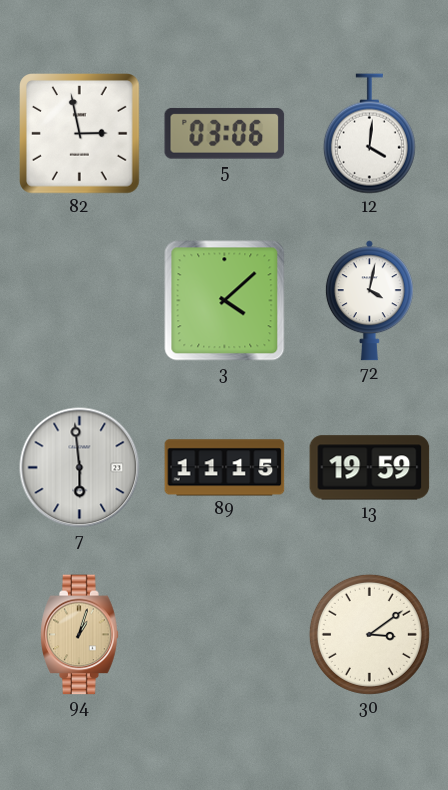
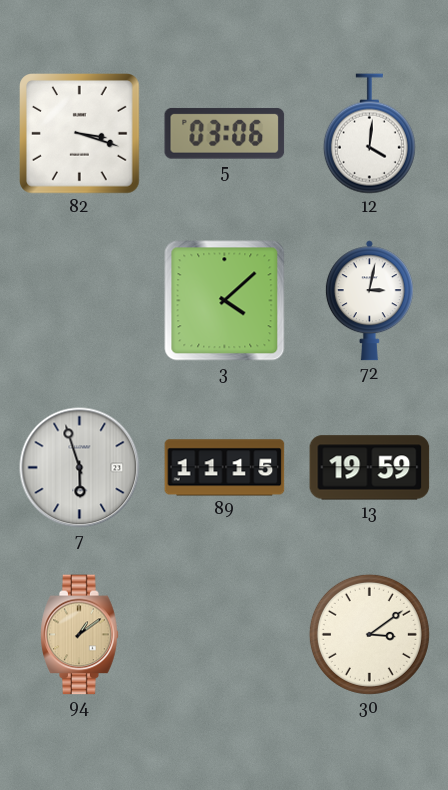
82: 2:58 -> 3:18 (80, 134)
72: 4:02 -> 3:02 (369, 301)
7: 5:59 -> 5:57 (80, 468)
94: 1:03 -> 1:09 (80, 635)
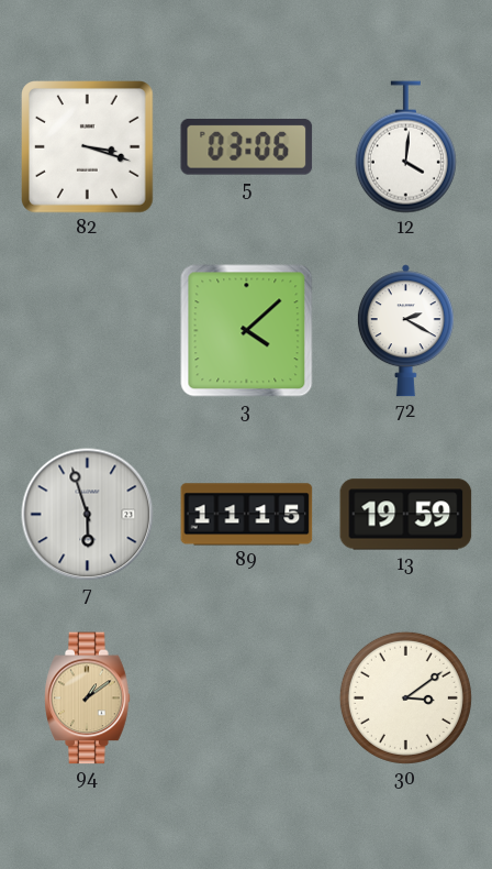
72: 3:02 -> 2:20 (405, 331)
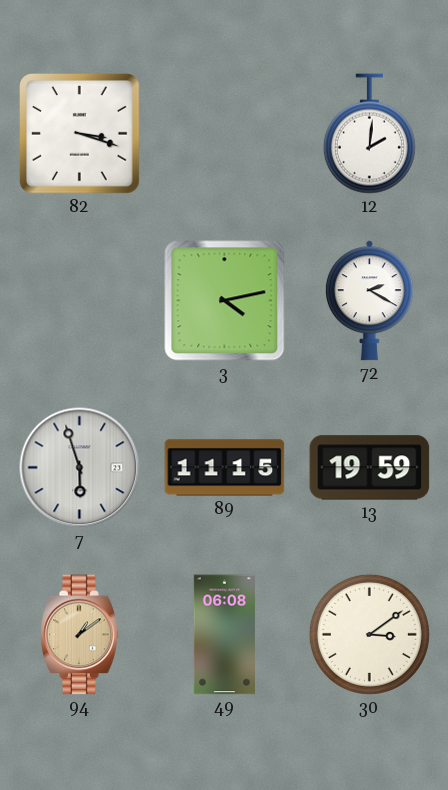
5: 03:06 -> none (247, 147)
12: 4:01 -> 2:01 (369, 134)
3: 4:08 -> 4:13 (225, 301)
49: none -> 06:08 (224, 635)
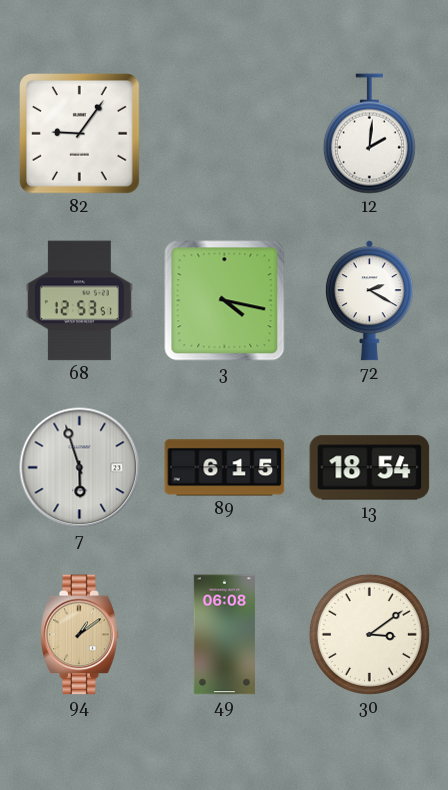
82: 3:18 -> 9:06 (80, 134)
68: none -> 12:53 (79, 301)
3: 4:13 -> 4:17 (225, 301)
89: 11:15 -> 6:15 (225, 468)
13: 19:59 -> 18:54 (370, 468)
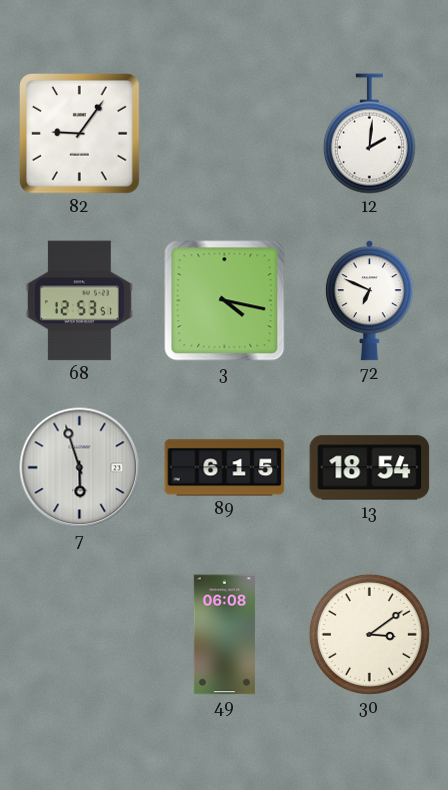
72: 2:20 -> 6:49 (369, 301)
94: 1:09 -> none (80, 635)
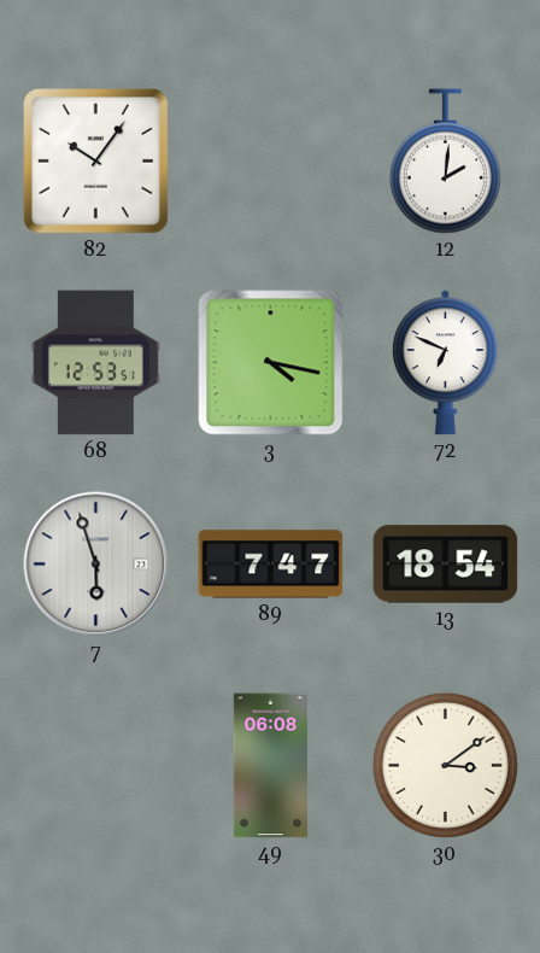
82: 9:06 -> 10:06 (96, 162)
89: 6:15 -> 7:47 (271, 565)
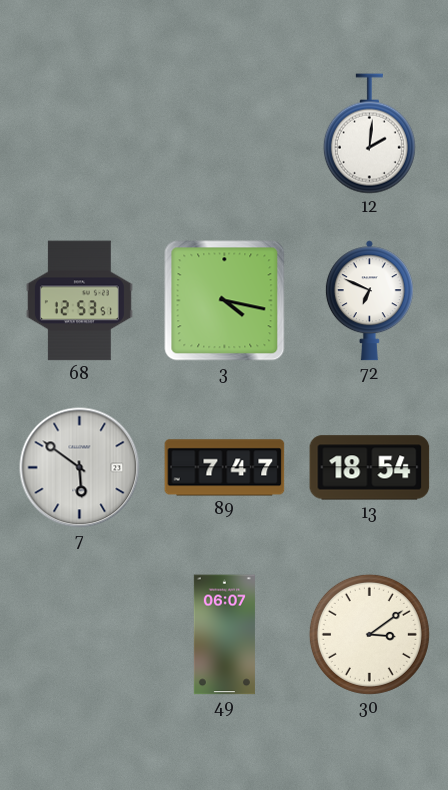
82: 10:06 -> none (96, 162)
7: 5:57 -> 5:51 (80, 468)
49: 06:08 -> 06:07 (224, 635)
